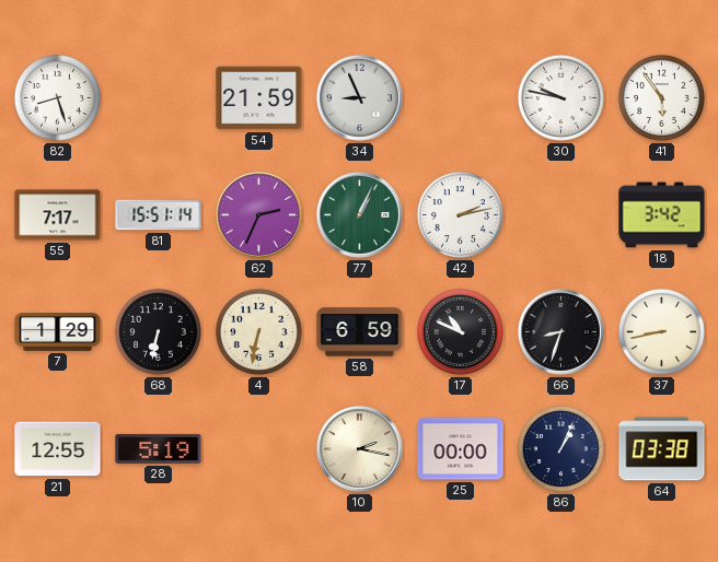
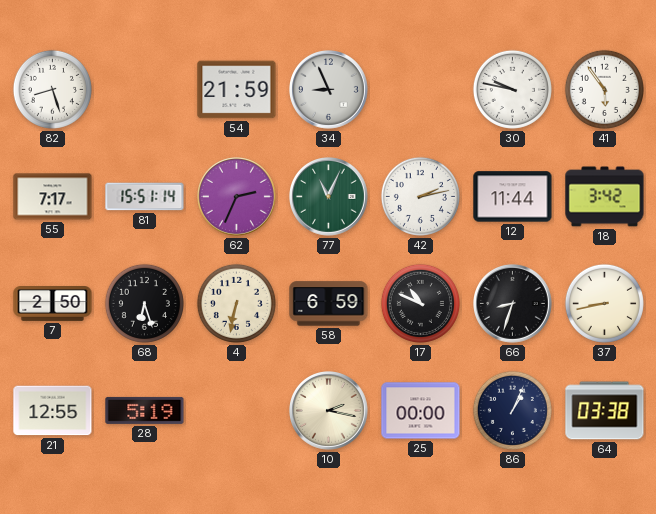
77: 1:04 -> 11:04 (329, 197)
12: none -> 11:44 (513, 197)
7: 1:29 -> 2:50 (53, 304)
68: 6:32 -> 6:27 (144, 303)
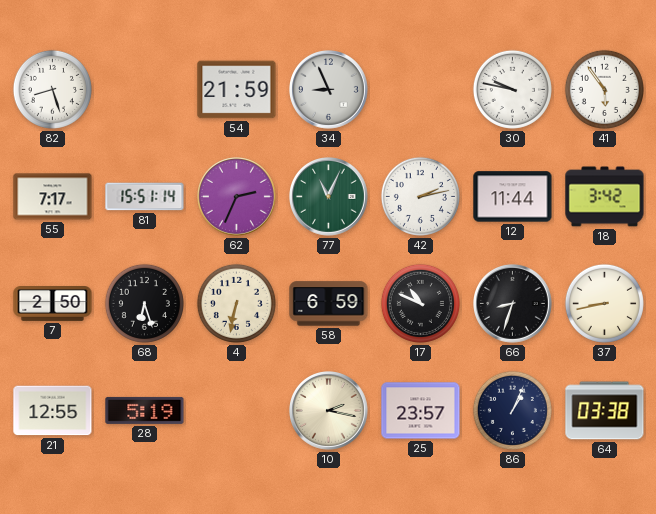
25: 00:00 -> 23:57 (421, 411)
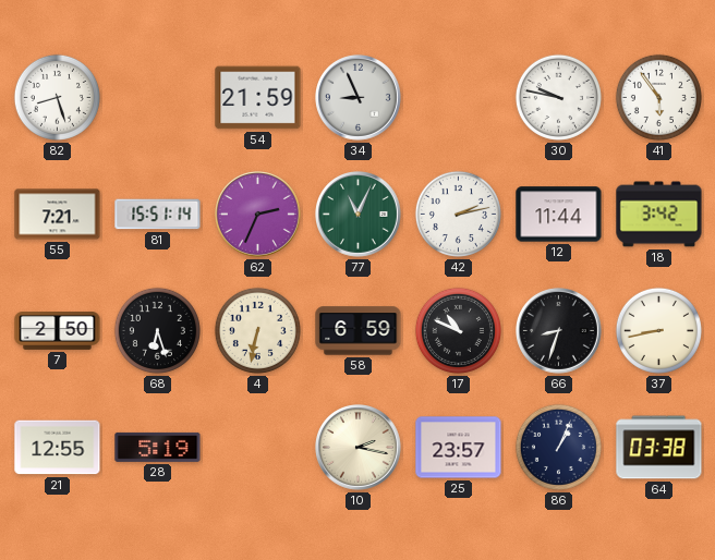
55: 7:17 -> 7:21 (58, 215)
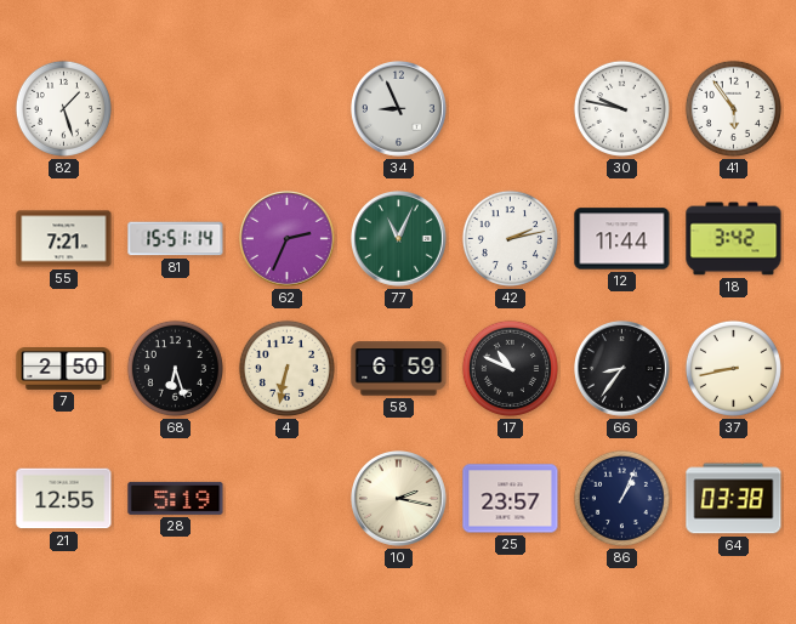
82: 8:27 -> 1:27 (63, 108)
54: 21:59 -> none (258, 98)
66: 8:33 -> 8:36 (622, 369)
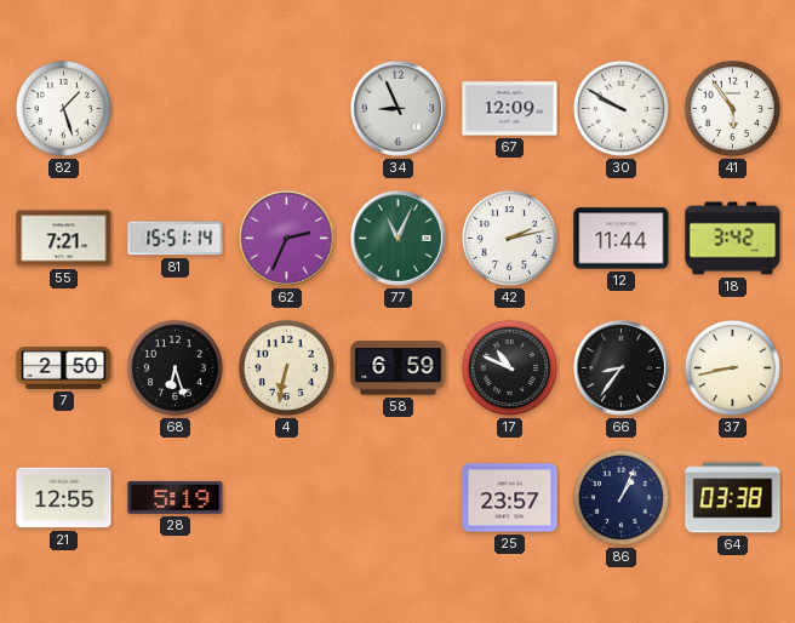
67: none -> 12:09 (510, 109)
30: 9:47 -> 9:50 (620, 108)
10: 2:17 -> none (399, 499)
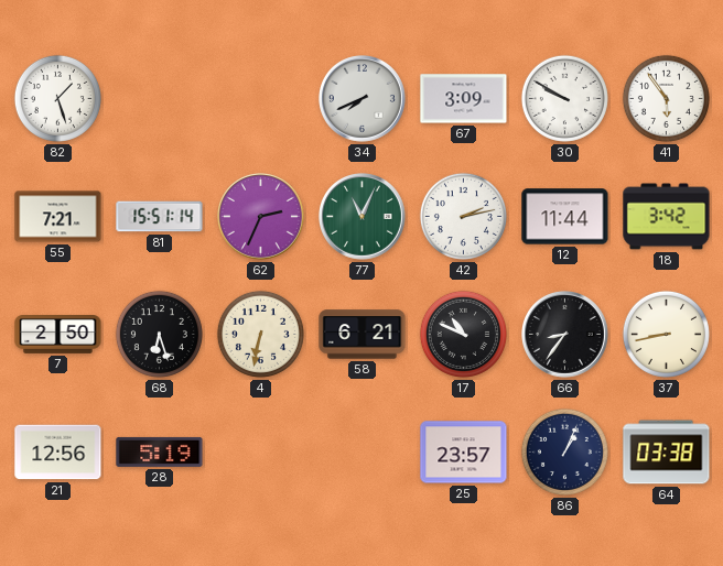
34: 8:56 -> 7:41 (363, 99)
67: 12:09 -> 3:09 (464, 99)
58: 6:59 -> 6:21 (363, 335)
21: 12:55 -> 12:56 (58, 453)
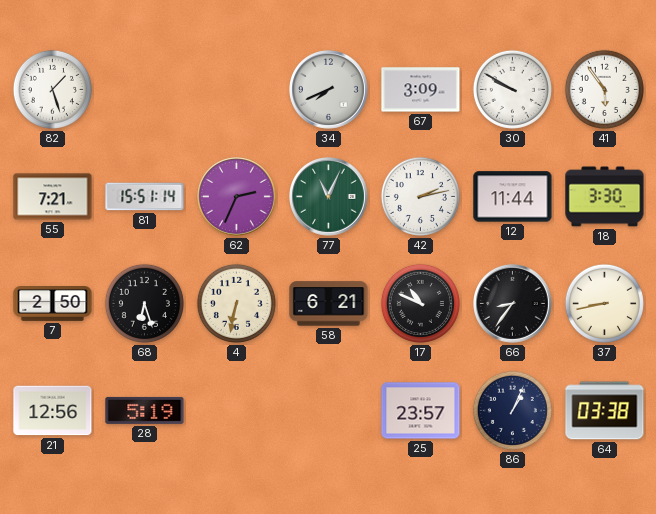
18: 3:42 -> 3:30 (605, 197)
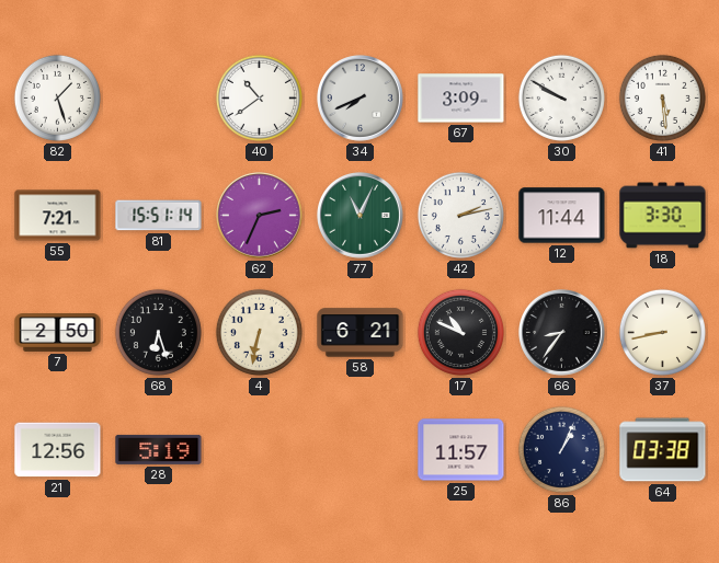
40: none -> 10:39 (259, 97)
41: 5:54 -> 5:29 (662, 97)
25: 23:57 -> 11:57 (461, 450)
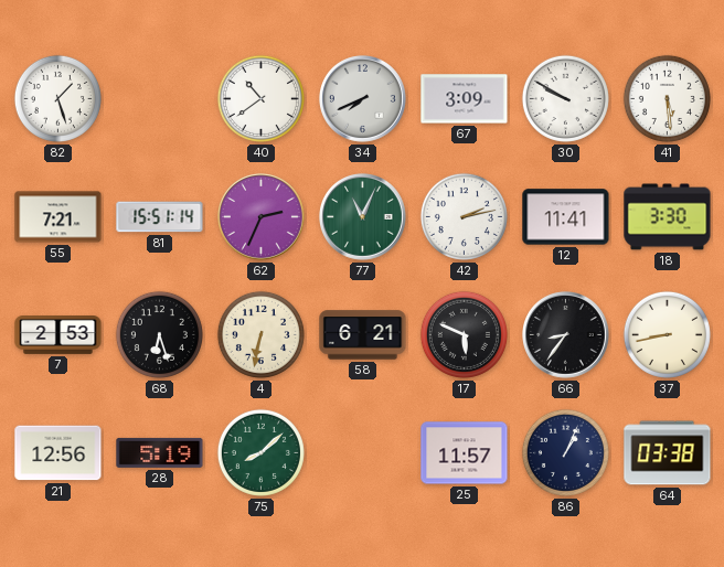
12: 11:44 -> 11:41 (566, 217)
7: 2:50 -> 2:53 (58, 335)
17: 10:49 -> 5:49 (464, 334)
75: none -> 8:08 (260, 452)
